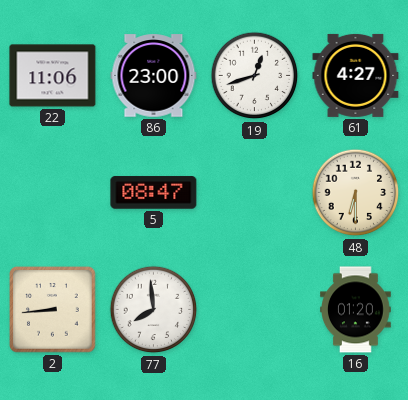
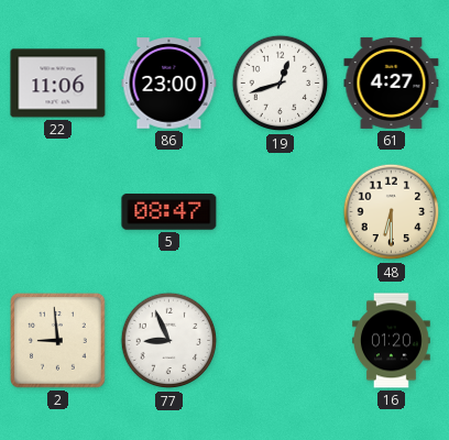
2: 8:44 -> 8:59 (58, 341)
77: 7:59 -> 8:56 (169, 341)
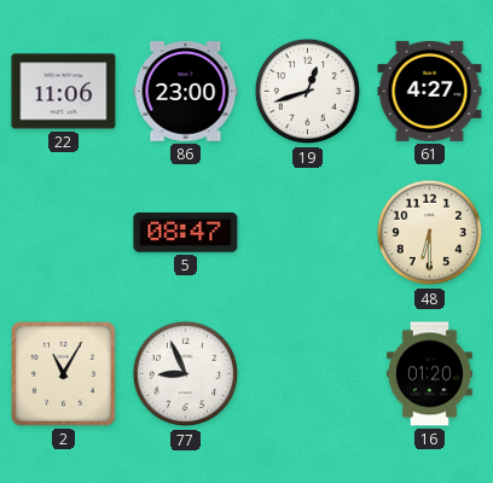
2: 8:59 -> 11:05 (64, 374)
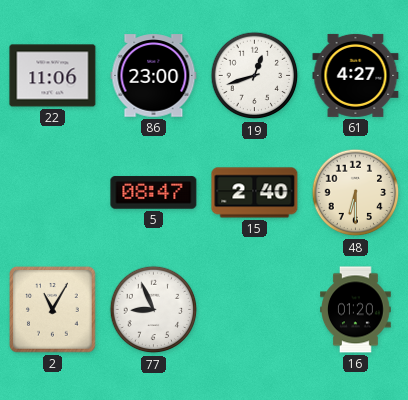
15: none -> 2:40 (255, 193)
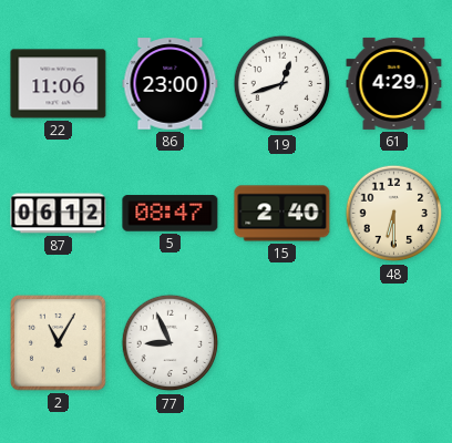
61: 4:27 -> 4:29 (394, 83)
87: none -> 06:12 (59, 214)
16: 01:20 -> none (356, 310)
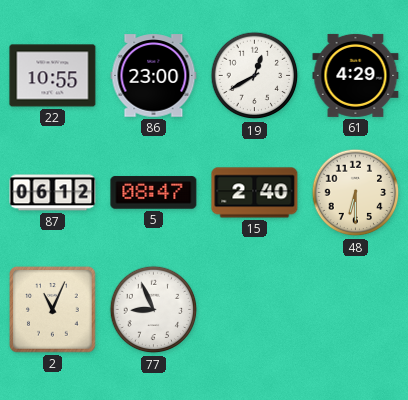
22: 11:06 -> 10:55 (53, 76)
19: 12:42 -> 12:40 (255, 76)
2: 11:05 -> 11:04 (53, 310)
